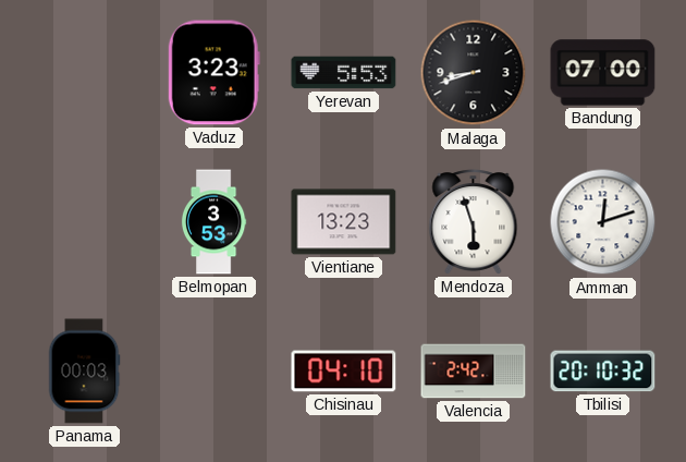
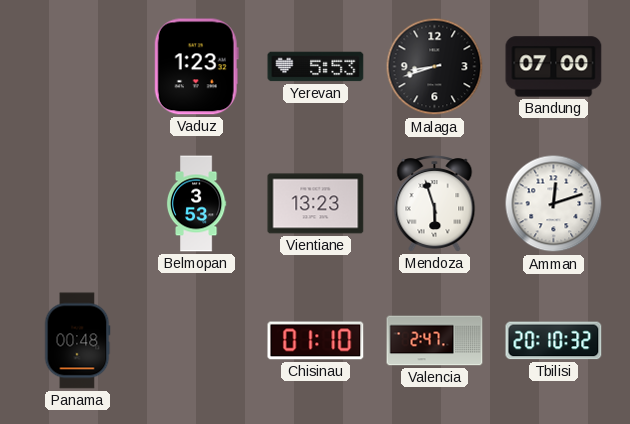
Vaduz: 3:23 -> 1:23 (196, 67)
Panama: 00:03 -> 00:48 (77, 341)
Chisinau: 04:10 -> 01:10 (316, 341)
Valencia: 2:42 -> 2:47 (435, 341)
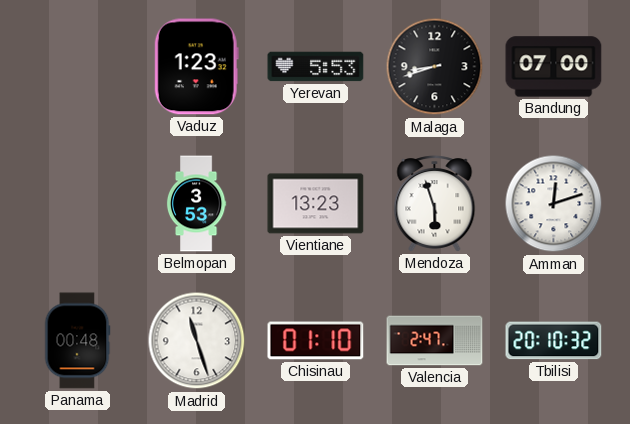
Madrid: none -> 11:27 (197, 341)
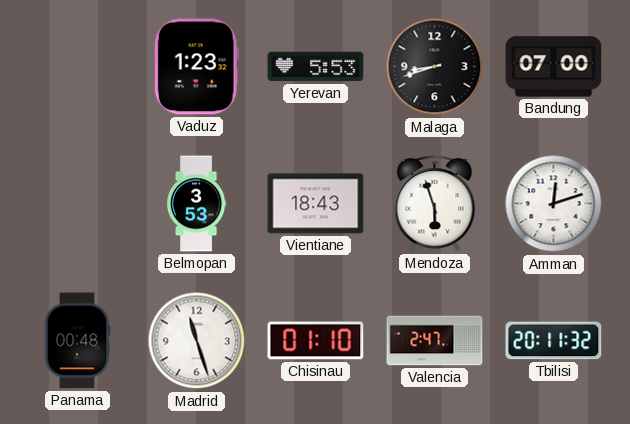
Vientiane: 13:23 -> 18:43 (316, 204)
Tbilisi: 20:10 -> 20:11 (554, 341)
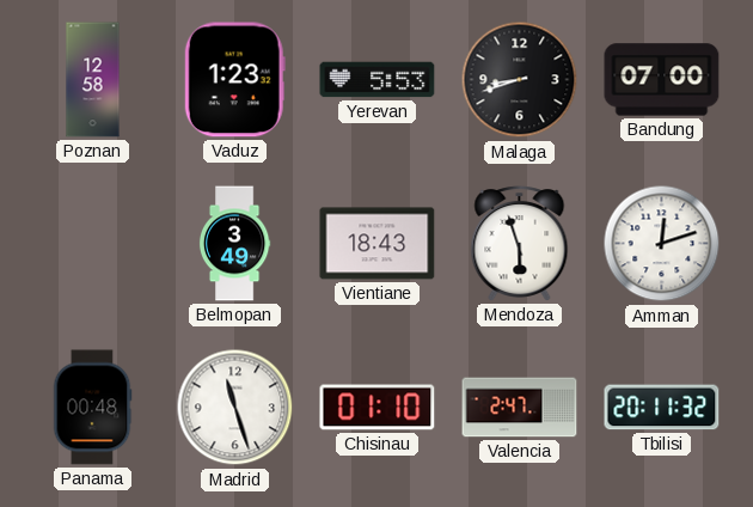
Poznan: none -> 12:58 (93, 80)
Belmopan: 3:53 -> 3:49 (234, 244)
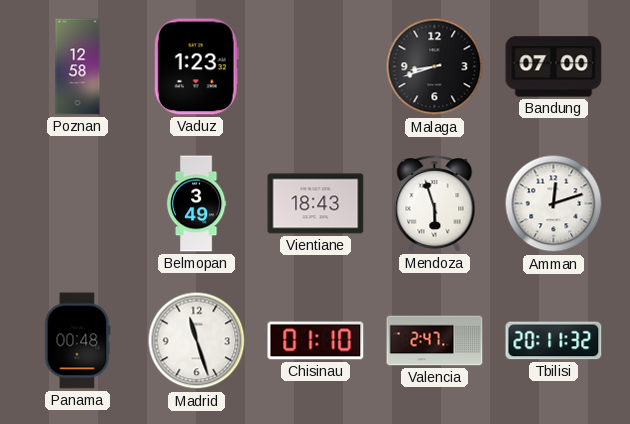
Yerevan: 5:53 -> none (378, 80)
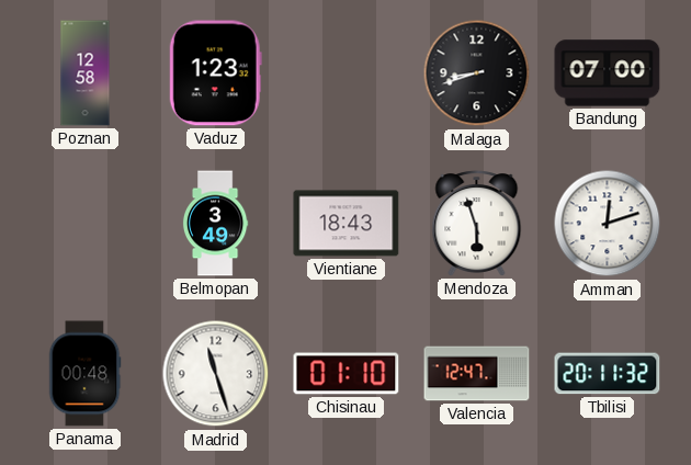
Valencia: 2:47 -> 12:47 (477, 374)
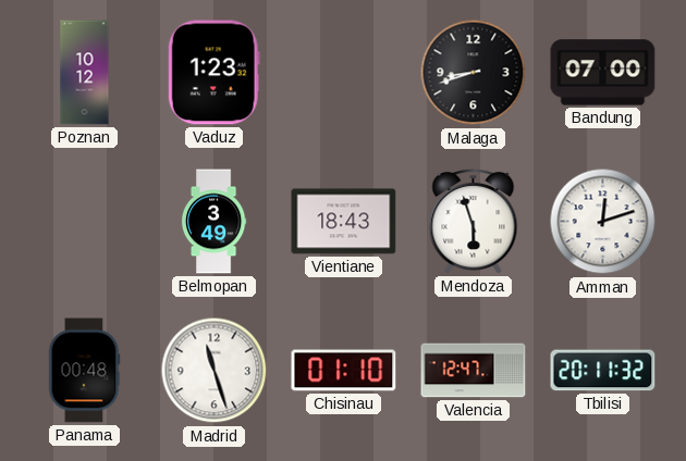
Poznan: 12:58 -> 10:12 (85, 73)
